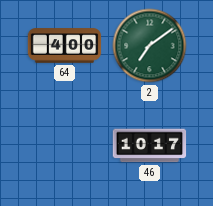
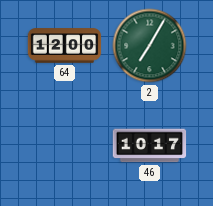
64: 4:00 -> 12:00 (65, 46)
2: 7:09 -> 7:05 (150, 46)
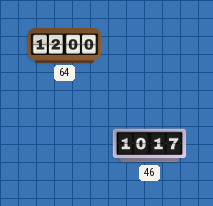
2: 7:05 -> none (150, 46)
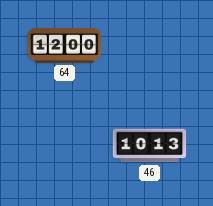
46: 10:17 -> 10:13 (150, 146)
